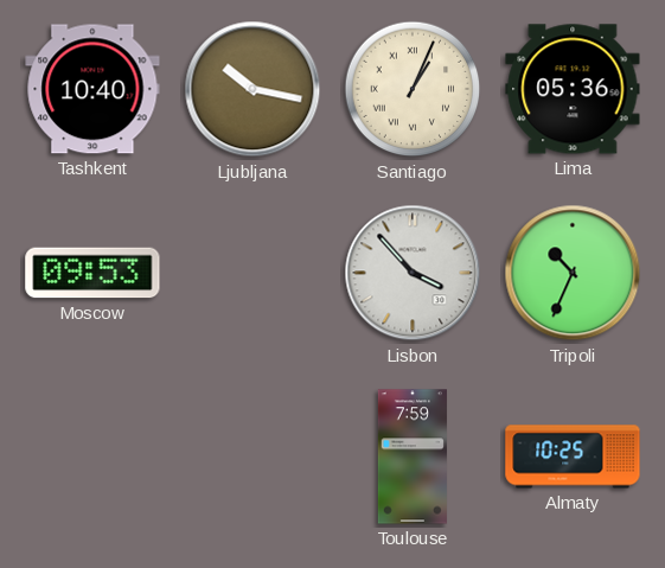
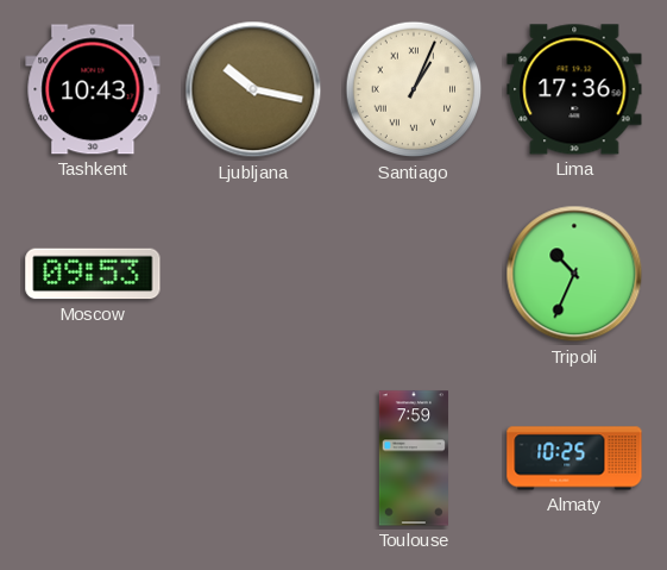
Tashkent: 10:40 -> 10:43 (93, 89)
Lima: 05:36 -> 17:36 (574, 89)
Lisbon: 3:53 -> none (413, 273)
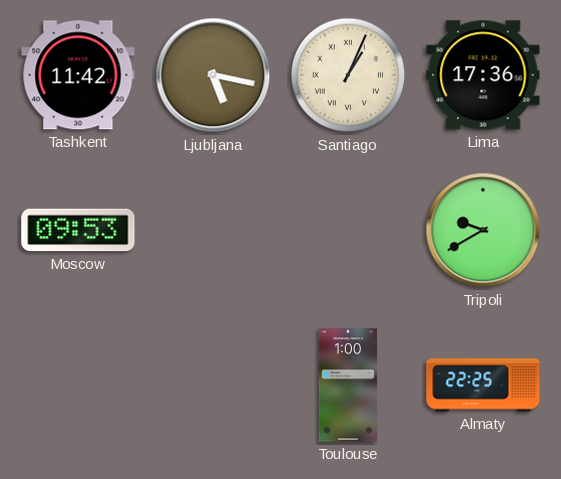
Tashkent: 10:43 -> 11:42 (78, 75)
Ljubljana: 10:17 -> 5:17 (213, 75)
Tripoli: 10:34 -> 9:40 (483, 230)
Toulouse: 7:59 -> 1:00 (348, 385)
Almaty: 10:25 -> 22:25 (483, 385)
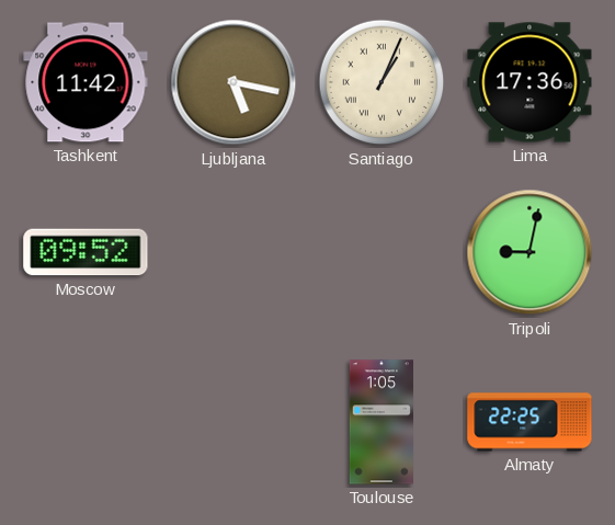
Moscow: 09:53 -> 09:52 (86, 252)
Tripoli: 9:40 -> 9:02 (529, 252)
Toulouse: 1:00 -> 1:05 (381, 422)
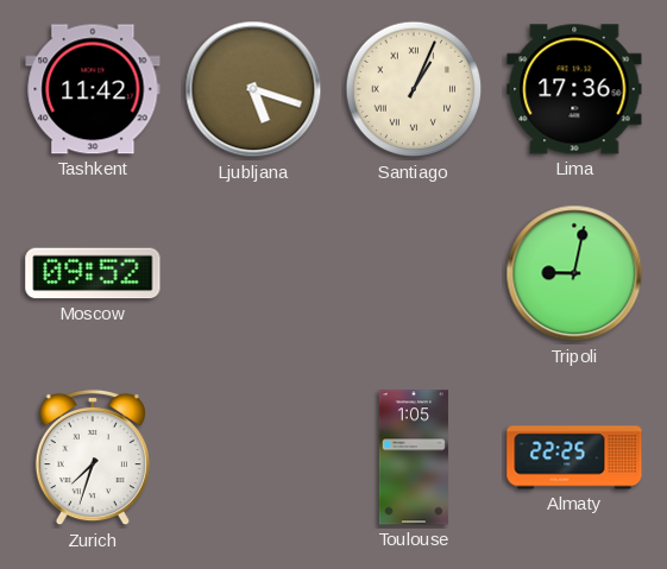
Ljubljana: 5:17 -> 5:18 (253, 89)
Zurich: none -> 7:33 (93, 457)
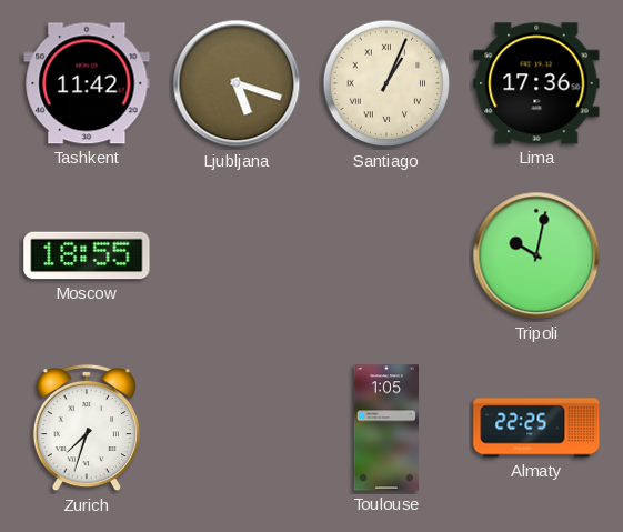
Moscow: 09:52 -> 18:55 (87, 255)
Tripoli: 9:02 -> 10:02 (536, 255)
